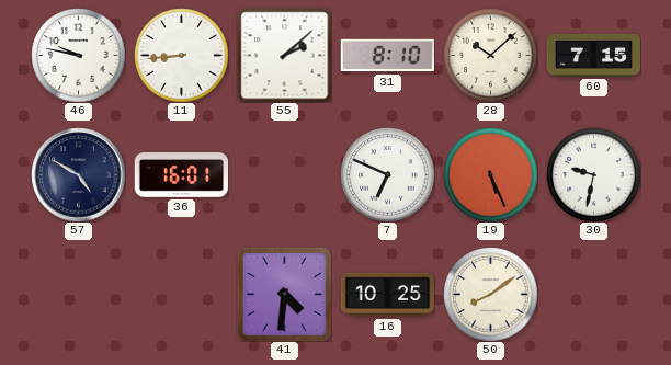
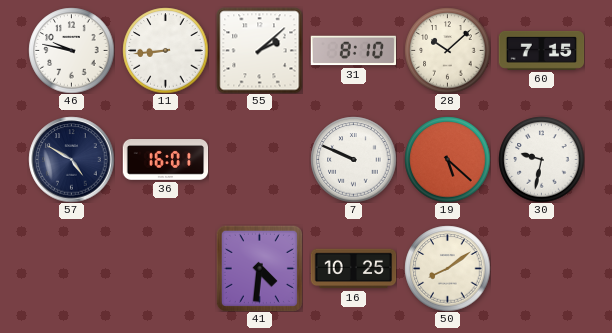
7: 6:49 -> 9:49 (353, 159)
19: 5:26 -> 5:22 (447, 159)
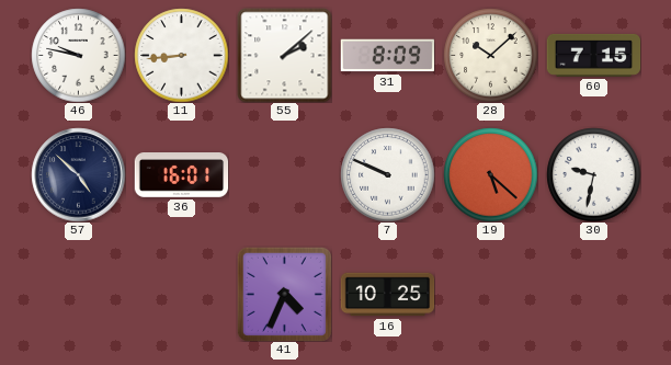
31: 8:10 -> 8:09 (387, 56)
57: 4:50 -> 4:52 (78, 174)
41: 4:31 -> 4:34 (284, 294)
50: 8:09 -> none (447, 268)
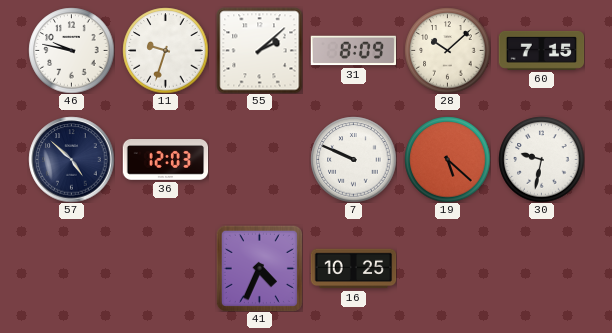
11: 8:44 -> 9:33 (165, 50)
36: 16:01 -> 12:03 (165, 160)
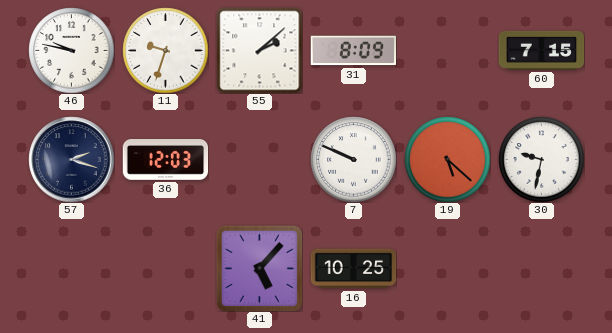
28: 10:08 -> none (447, 50)
57: 4:52 -> 2:18 (71, 159)
41: 4:34 -> 5:07 (259, 268)
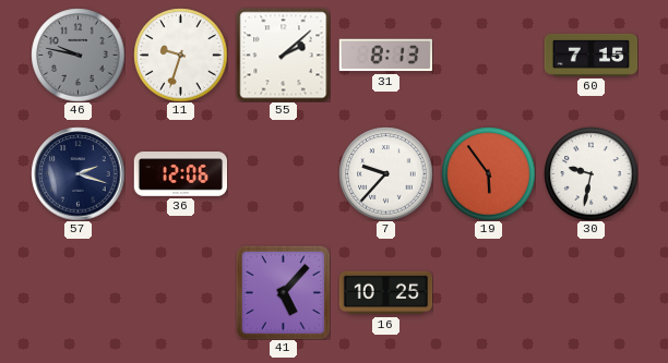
46 dial: white -> grey (77, 55)
31: 8:09 -> 8:13 (385, 56)
36: 12:03 -> 12:06 (180, 174)
7: 9:49 -> 9:37 (385, 173)
19: 5:22 -> 5:54 (488, 173)
